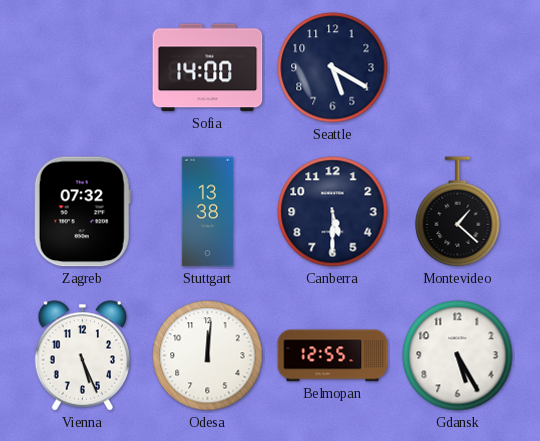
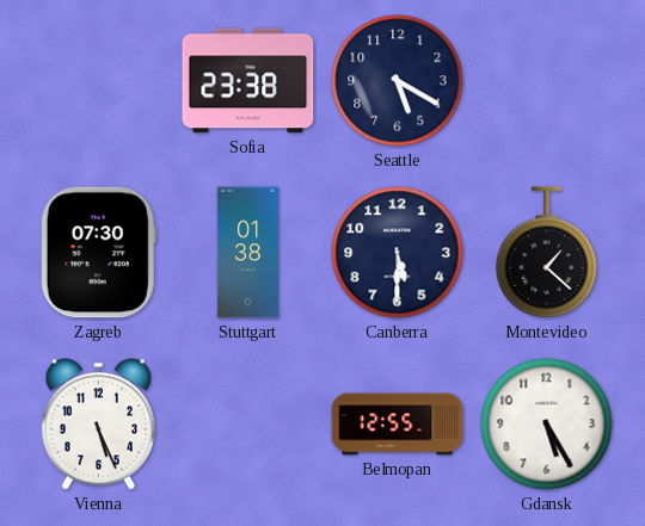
Sofia: 14:00 -> 23:38 (248, 81)
Zagreb: 07:32 -> 07:30 (98, 253)
Stuttgart: 13:38 -> 01:38 (247, 253)
Odesa: 12:01 -> none (208, 356)
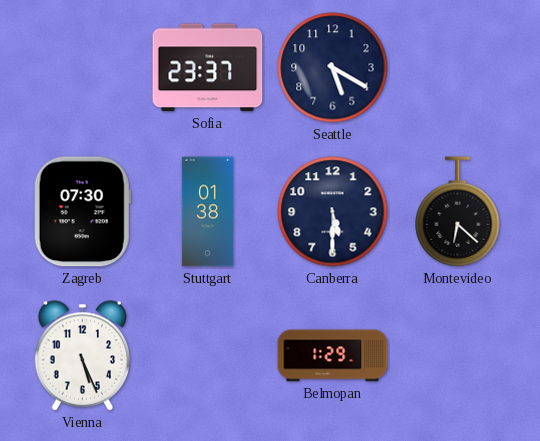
Sofia: 23:38 -> 23:37 (208, 68)
Montevideo: 1:22 -> 6:22 (458, 212)
Belmopan: 12:55 -> 1:29 (333, 356)
Gdansk: 5:25 -> none (547, 425)
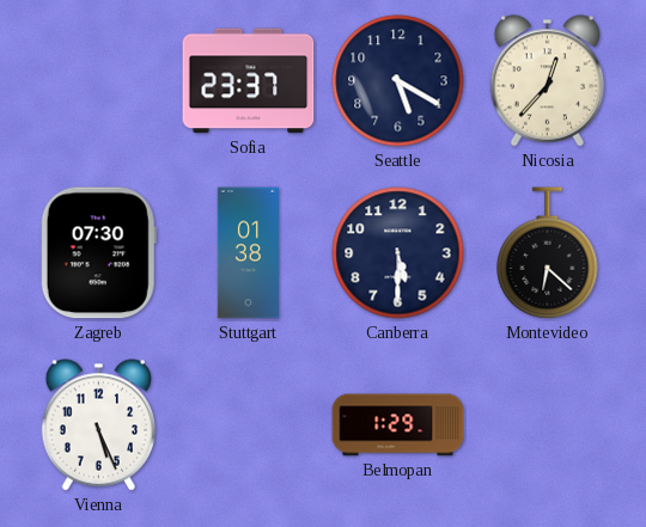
Nicosia: none -> 12:37 (548, 81)
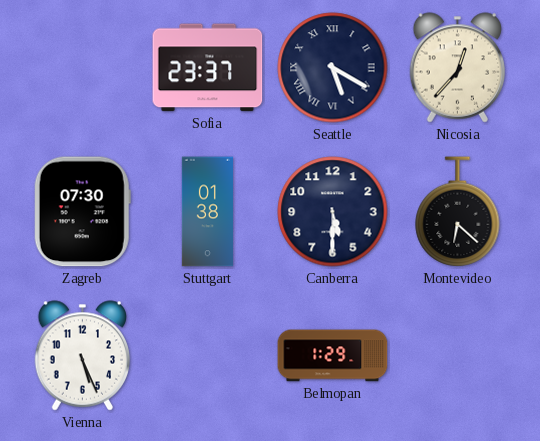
Seattle numerals: Arabic -> Roman (333, 68)
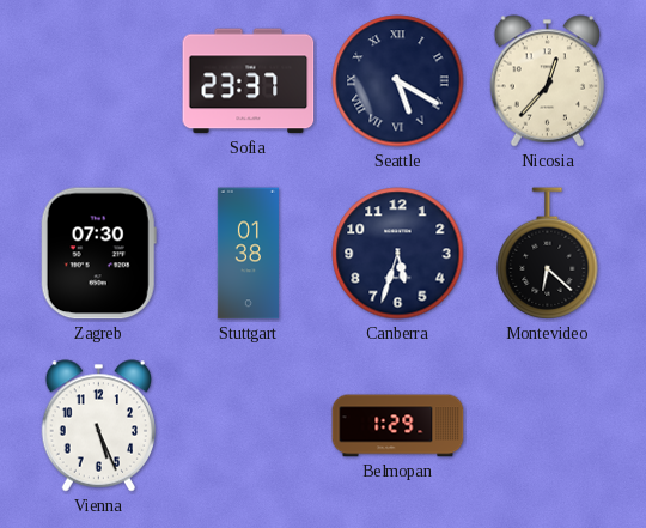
Canberra: 5:30 -> 5:33 (398, 254)
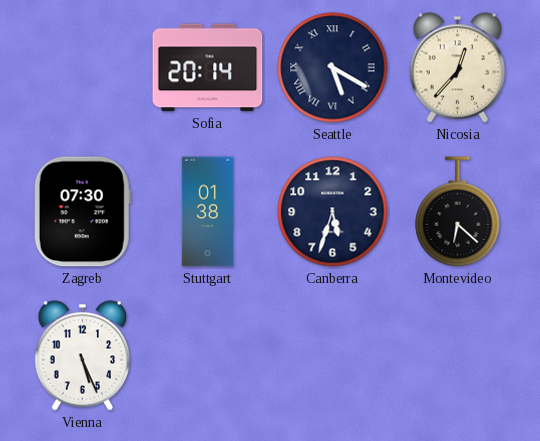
Sofia: 23:37 -> 20:14 (208, 68)
Belmopan: 1:29 -> none (398, 426)
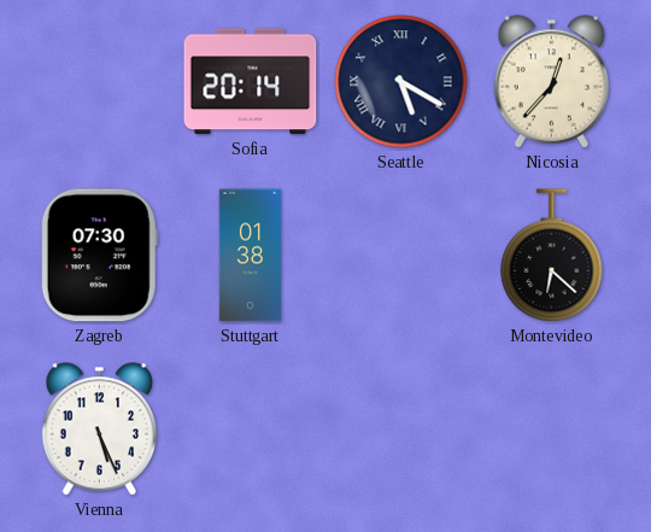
Canberra: 5:33 -> none (333, 212)
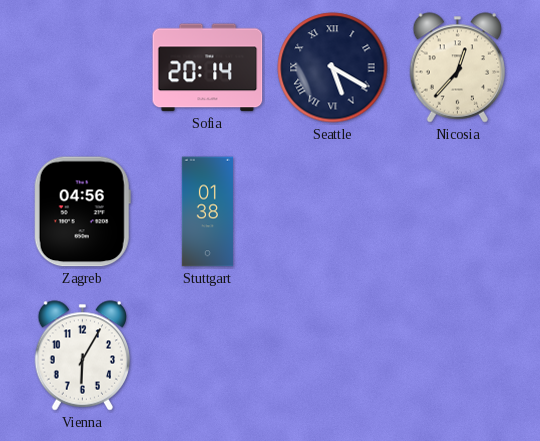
Zagreb: 07:30 -> 04:56 (82, 212)
Montevideo: 6:22 -> none (552, 256)
Vienna: 5:26 -> 6:05 (83, 356)
